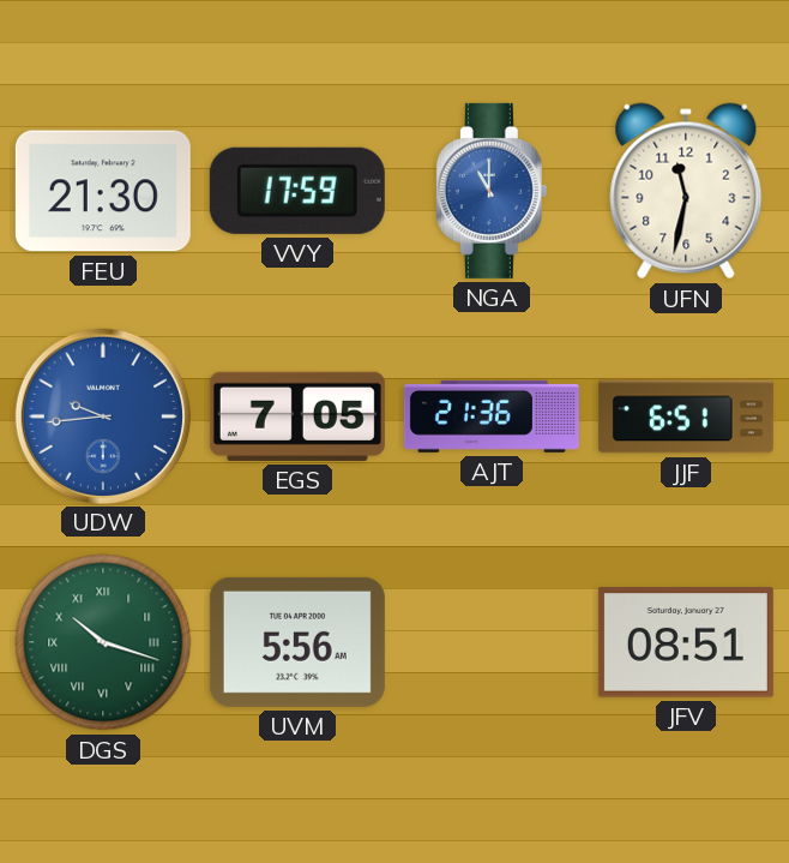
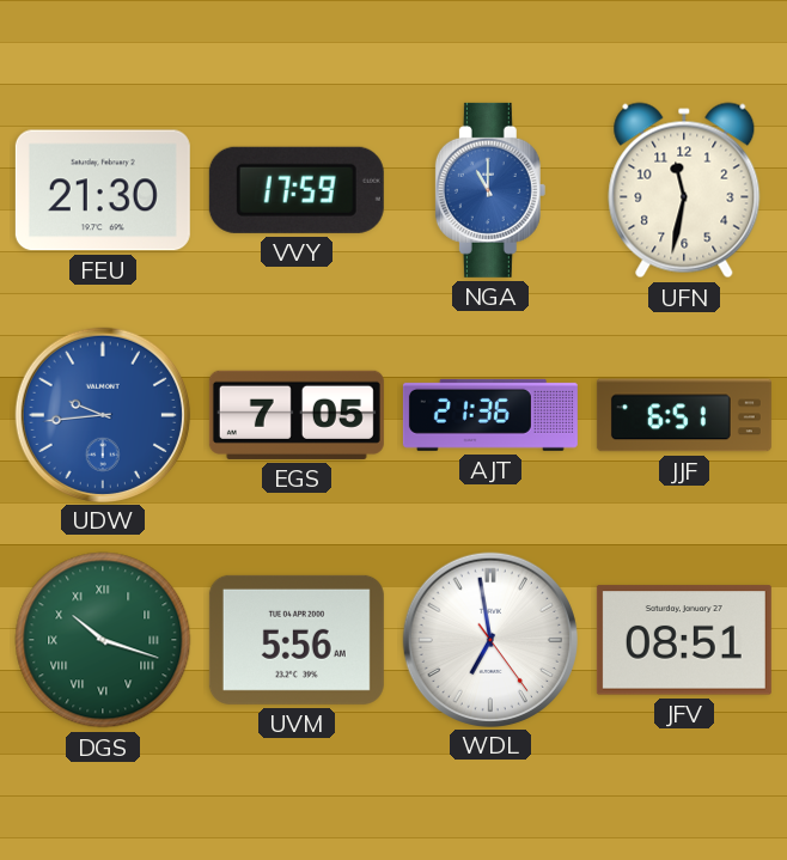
WDL: none -> 6:58 (489, 639)
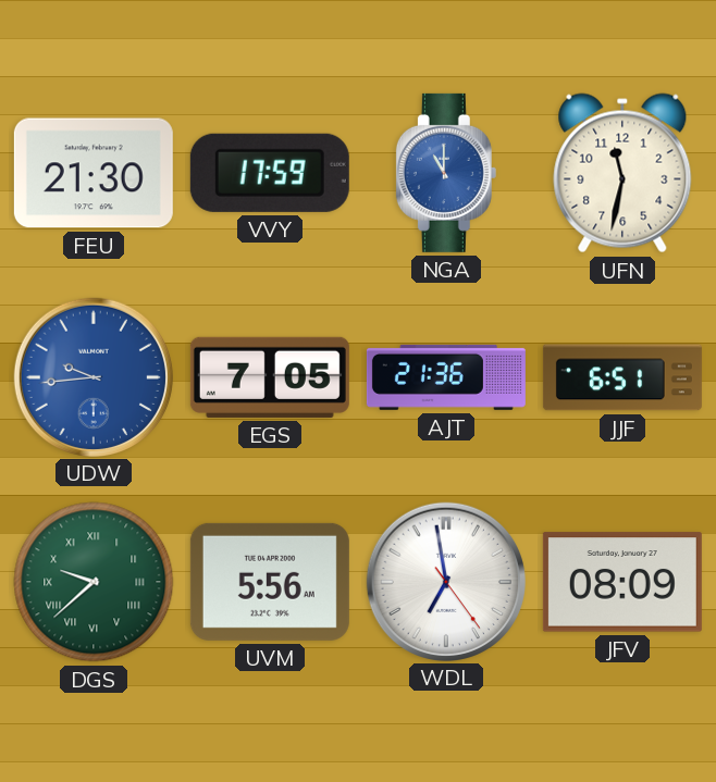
DGS: 10:18 -> 9:38 (94, 582)
JFV: 08:51 -> 08:09 (622, 582)
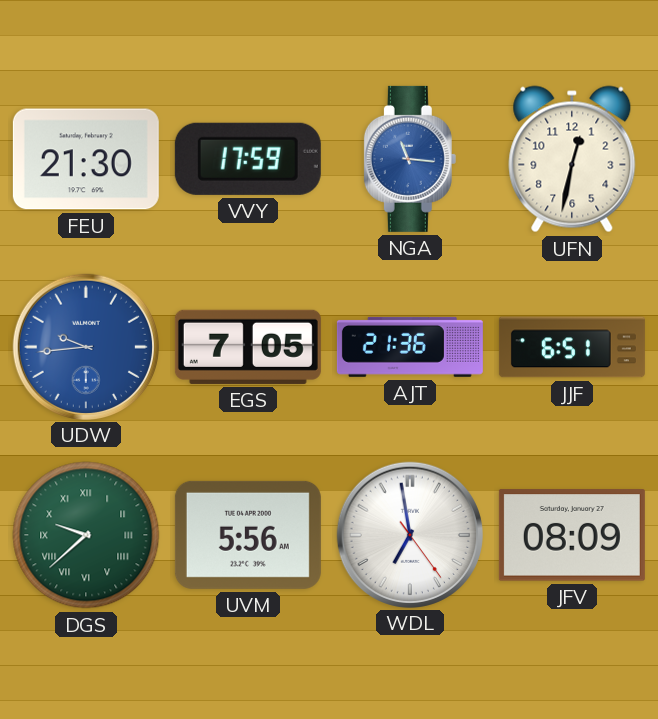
NGA: 11:00 -> 11:16 (410, 159)
UFN: 11:32 -> 12:32 (572, 159)
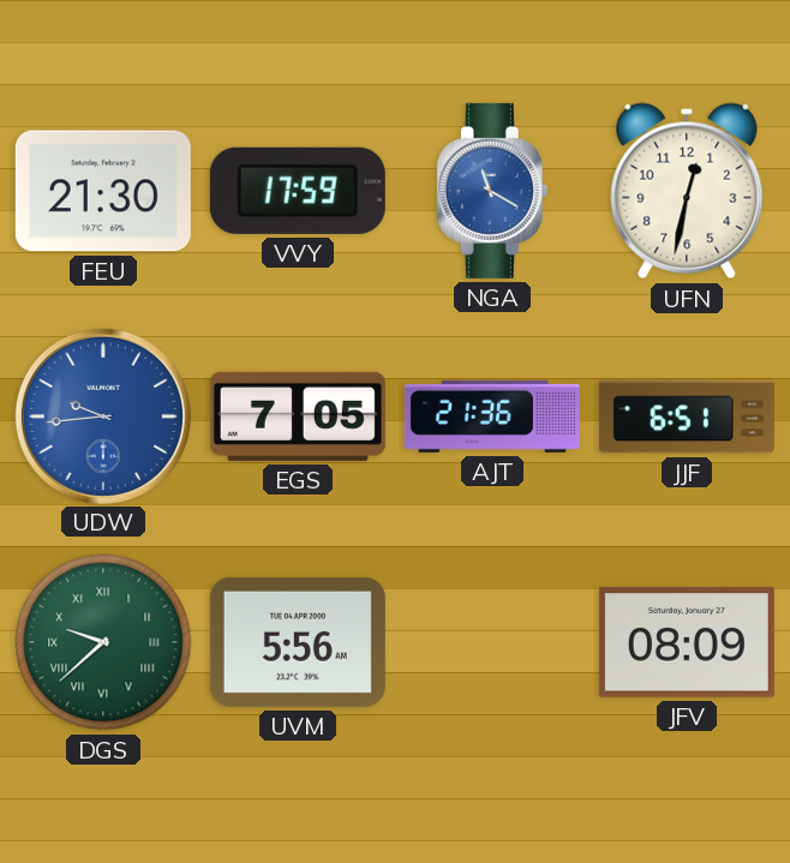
NGA: 11:16 -> 11:20 (492, 191)
WDL: 6:58 -> none (409, 534)
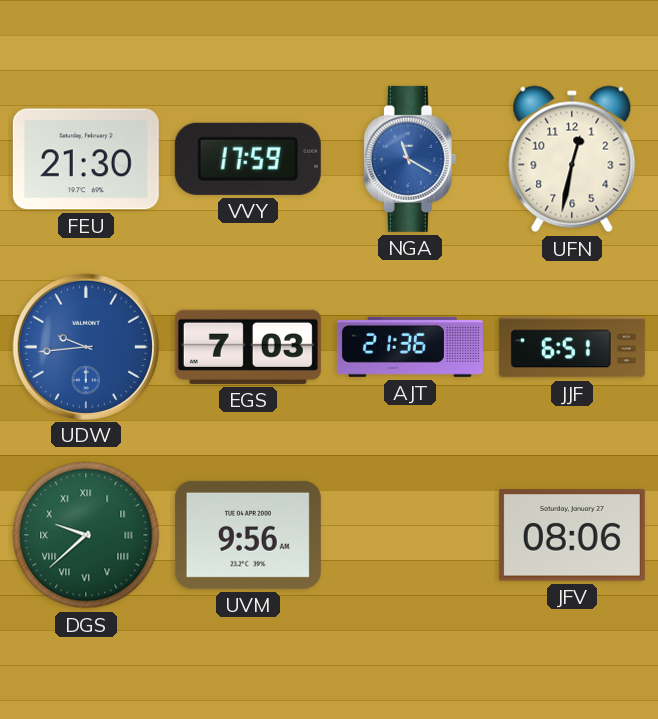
EGS: 7:05 -> 7:03 (248, 347)
UVM: 5:56 -> 9:56 (248, 535)
JFV: 08:09 -> 08:06 (572, 535)
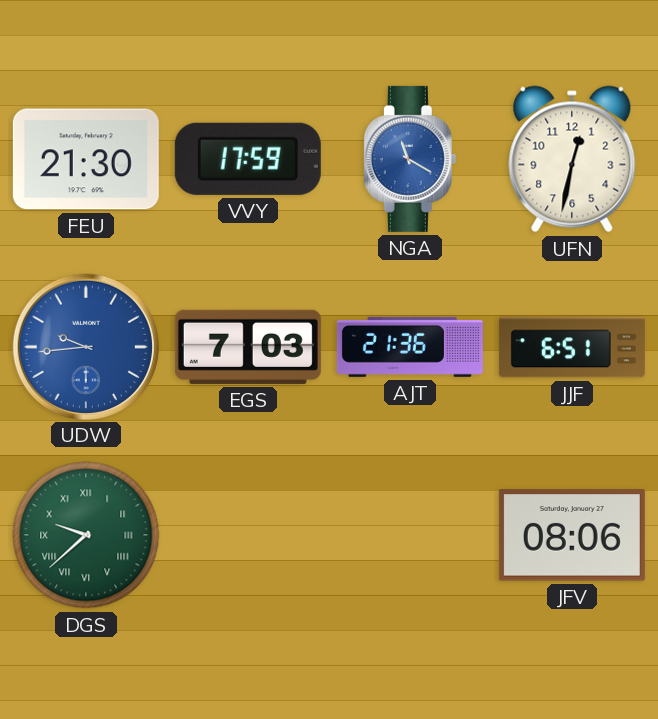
UVM: 9:56 -> none (248, 535)
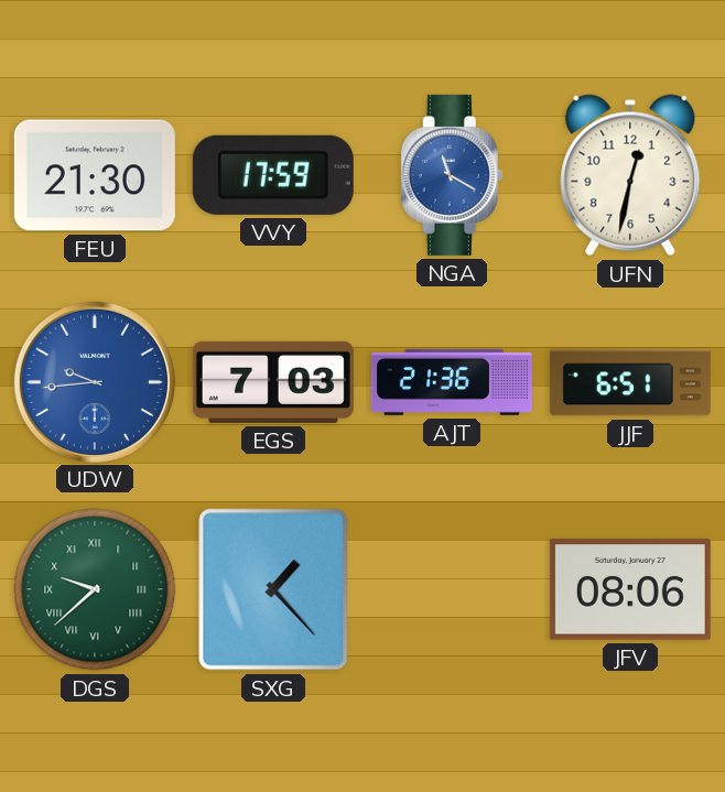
SXG: none -> 1:23 (273, 589)
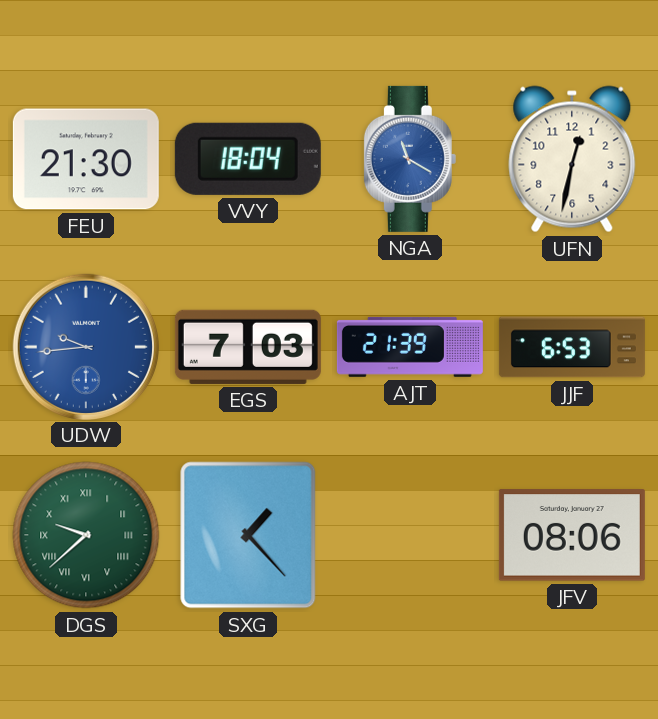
VVY: 17:59 -> 18:04 (248, 159)
AJT: 21:36 -> 21:39 (410, 347)
JJF: 6:51 -> 6:53 (572, 347)
